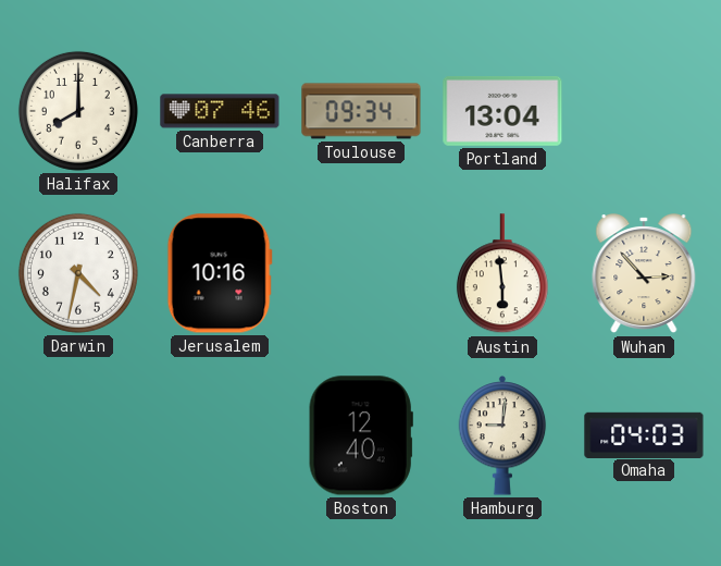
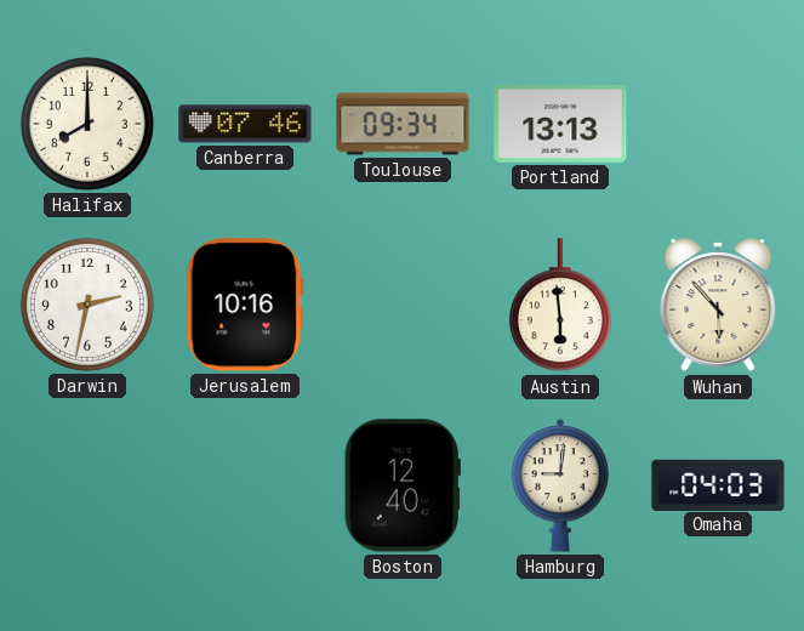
Portland: 13:04 -> 13:13 (560, 124)
Darwin: 4:32 -> 2:32 (87, 305)
Wuhan: 2:53 -> 5:53 (718, 306)
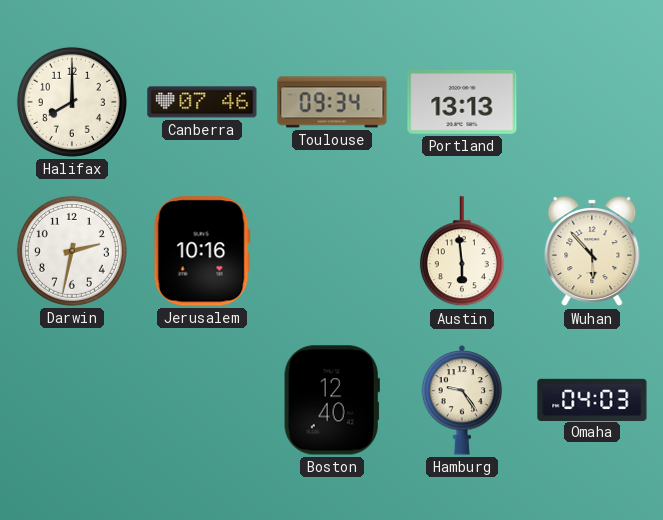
Hamburg: 9:01 -> 9:24 (462, 401)
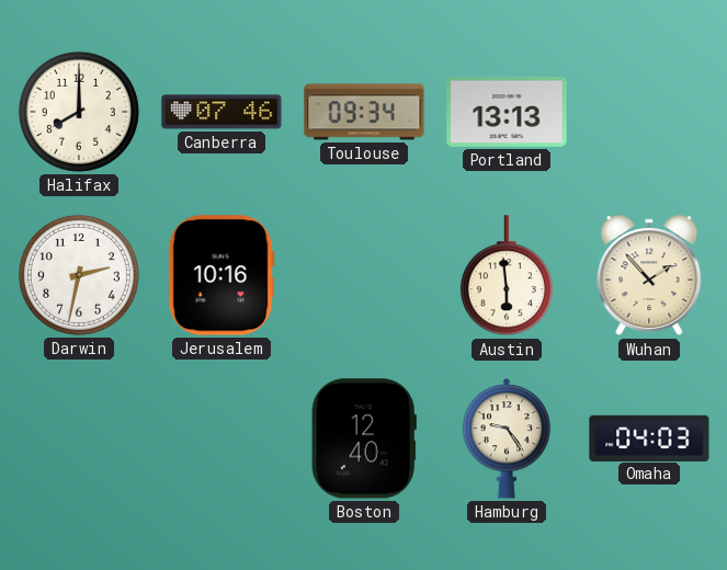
Wuhan: 5:53 -> 1:53 (649, 276)
